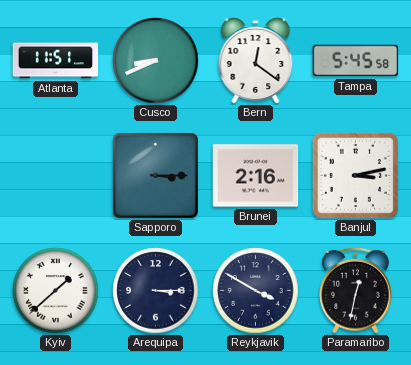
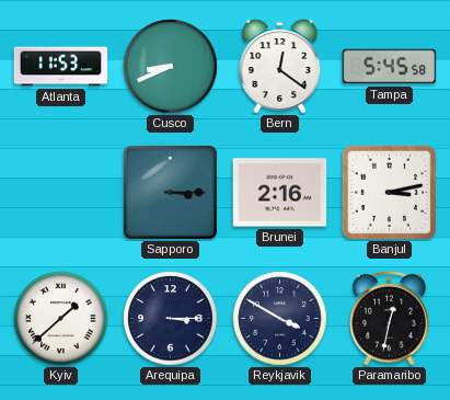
Atlanta: 11:51 -> 11:53 (61, 67)
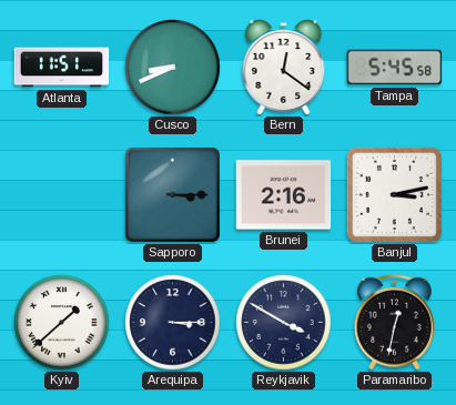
Atlanta: 11:53 -> 11:51 (62, 68)
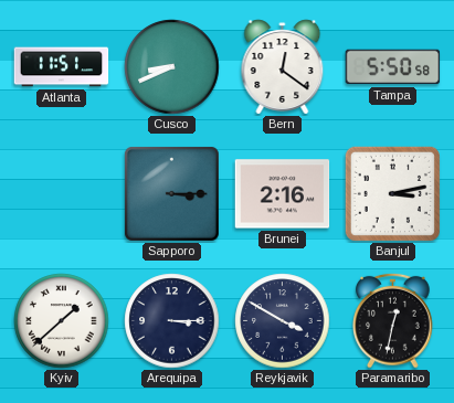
Tampa: 5:45 -> 5:50 (393, 67)
